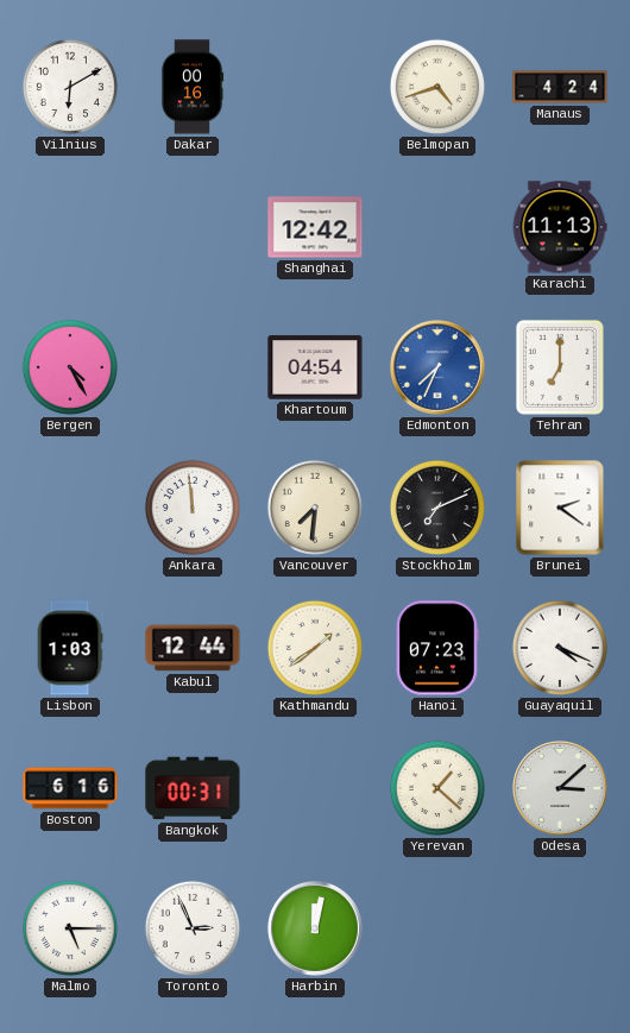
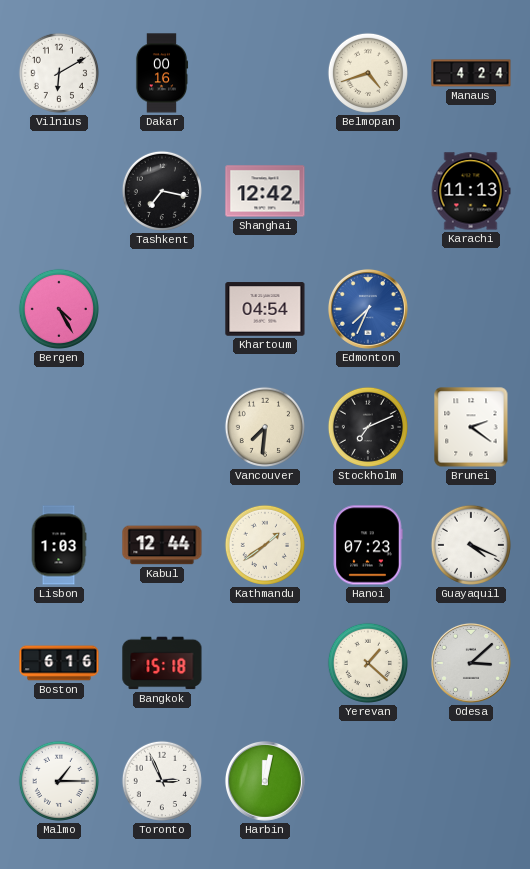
Tashkent: none -> 7:17 (162, 191)
Tehran: 7:00 -> none (560, 367)
Ankara: 11:59 -> none (193, 508)
Bangkok: 00:31 -> 15:18 (162, 663)
Malmo: 5:15 -> 1:15 (59, 781)
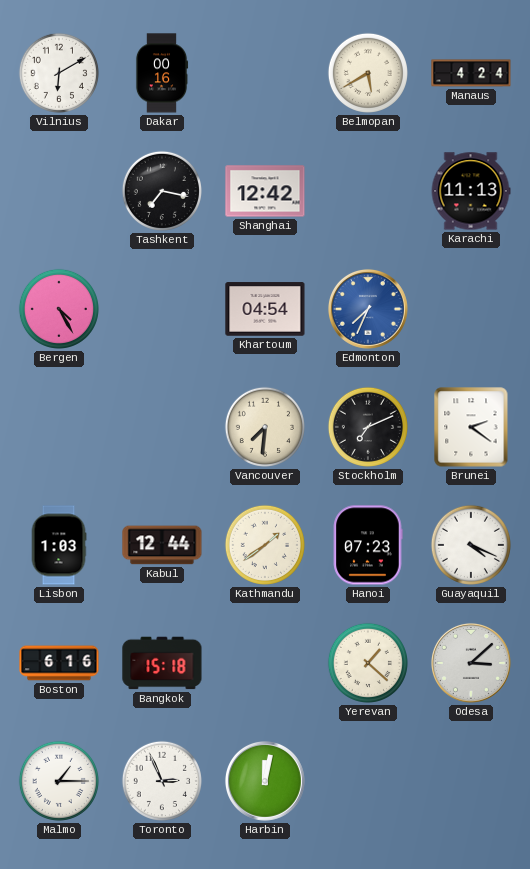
Belmopan: 4:42 -> 5:40 (368, 73)
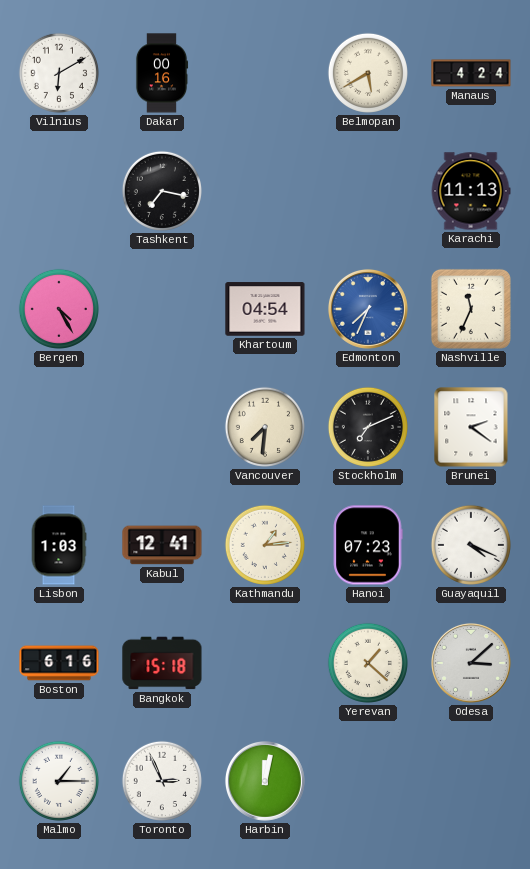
Shanghai: 12:42 -> none (265, 191)
Nashville: none -> 11:34 (471, 309)
Kabul: 12:44 -> 12:41 (162, 545)
Kathmandu: 1:39 -> 1:14 (265, 545)
